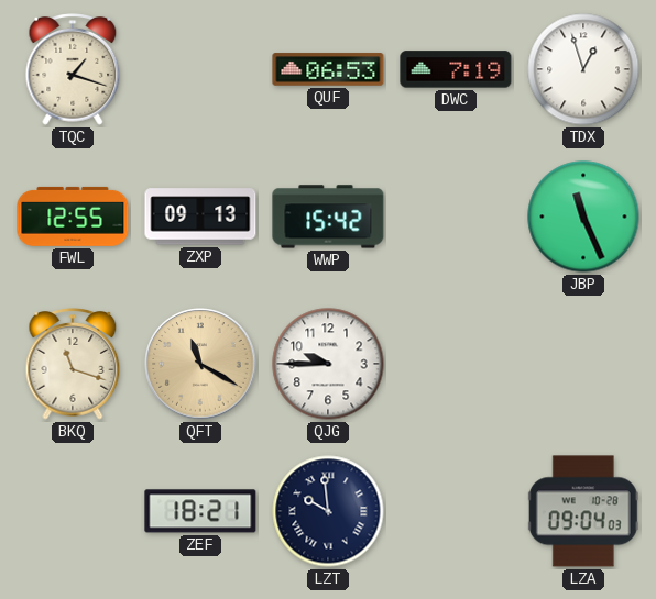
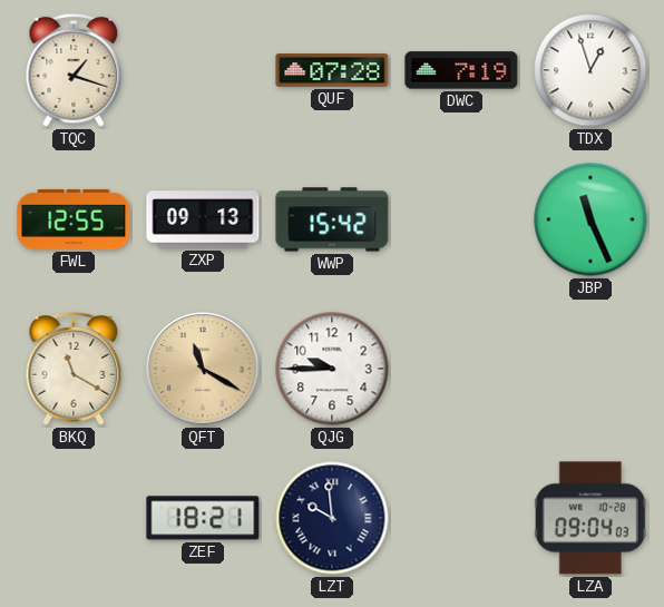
QUF: 06:53 -> 07:28 (332, 70)
BKQ: 11:18 -> 11:20 (74, 369)
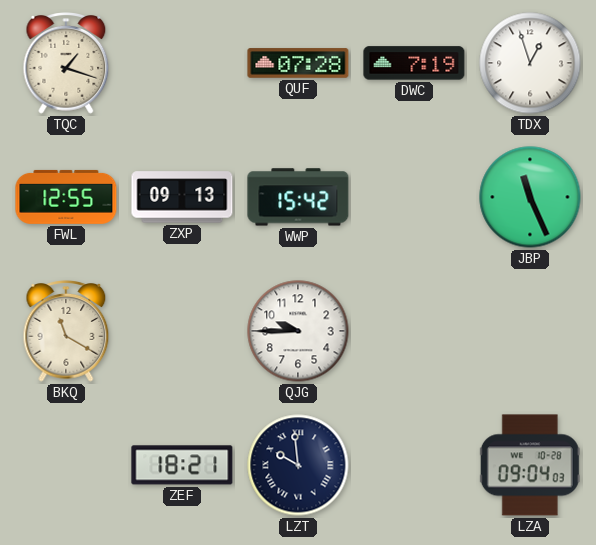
QFT: 11:20 -> none (203, 369)
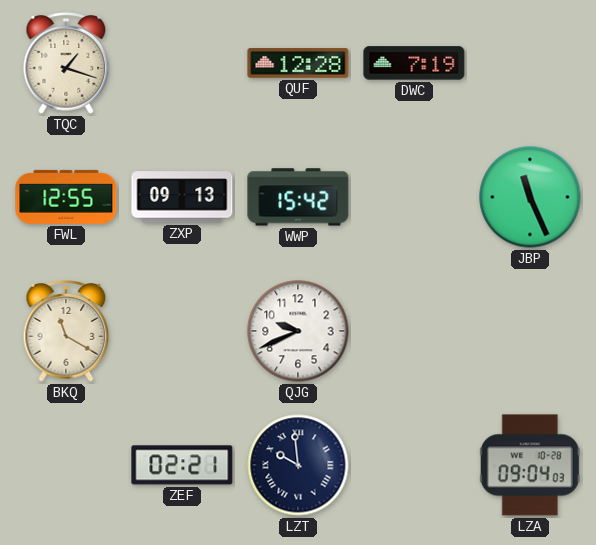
QUF: 07:28 -> 12:28 (298, 63)
TDX: 12:57 -> none (530, 63)
QJG: 9:45 -> 9:41 (298, 331)
ZEF: 18:21 -> 02:21 (182, 465)
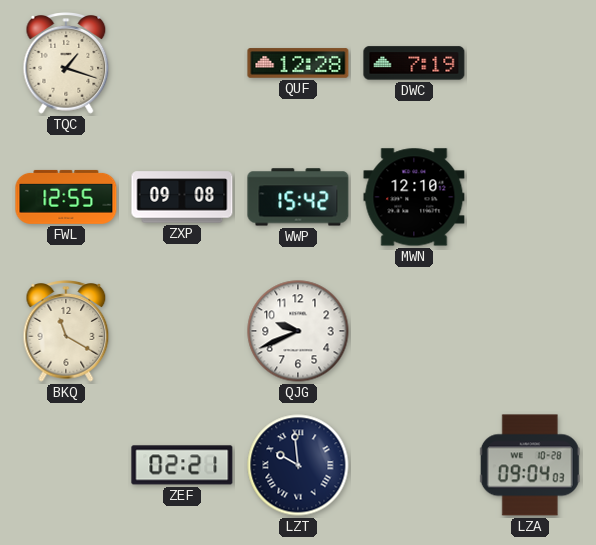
ZXP: 09:13 -> 09:08 (182, 197)
MWN: none -> 12:10 (414, 197)
JBP: 11:26 -> none (530, 197)
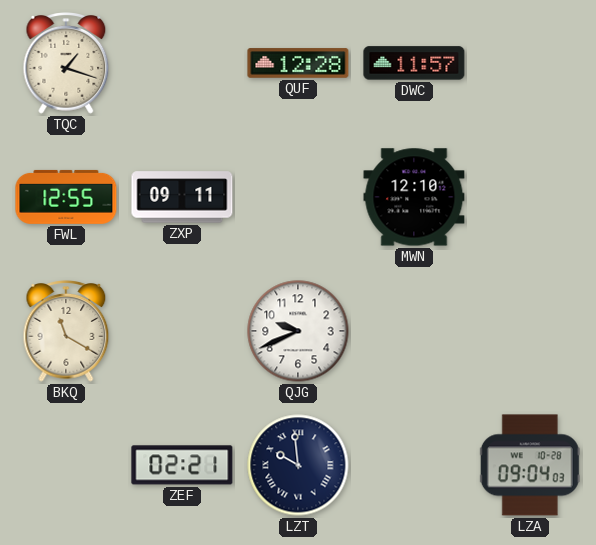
DWC: 7:19 -> 11:57 (414, 63)
ZXP: 09:08 -> 09:11 (182, 197)
WWP: 15:42 -> none (298, 197)
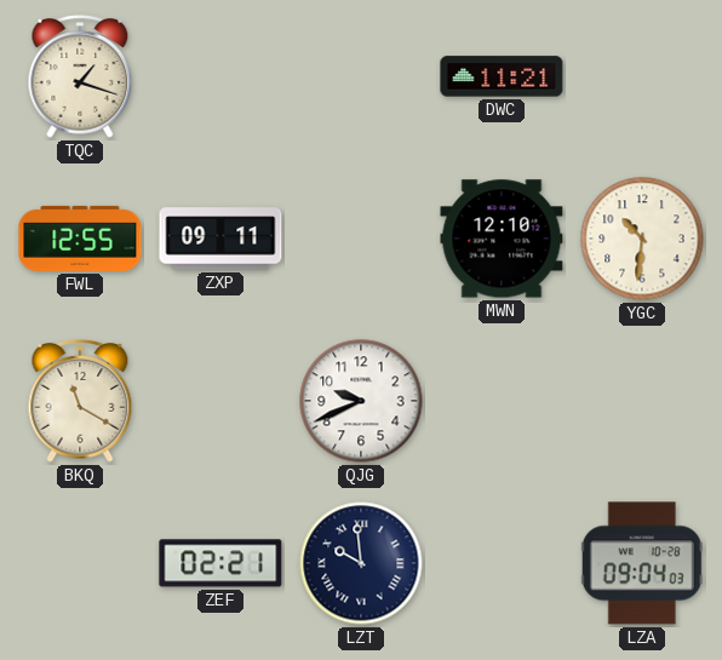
QUF: 12:28 -> none (298, 63)
DWC: 11:57 -> 11:21 (502, 76)
YGC: none -> 10:31 (642, 239)
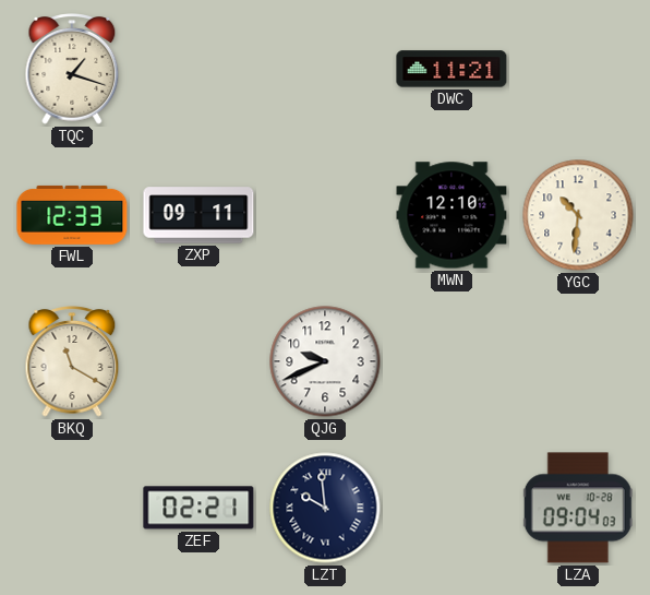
FWL: 12:55 -> 12:33 (72, 215)
